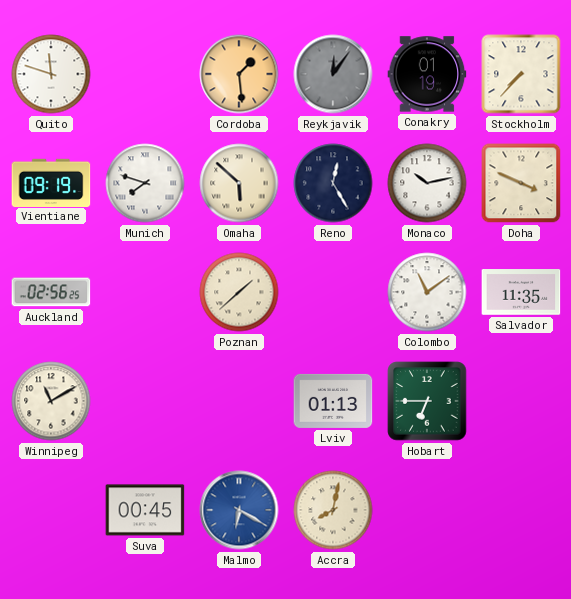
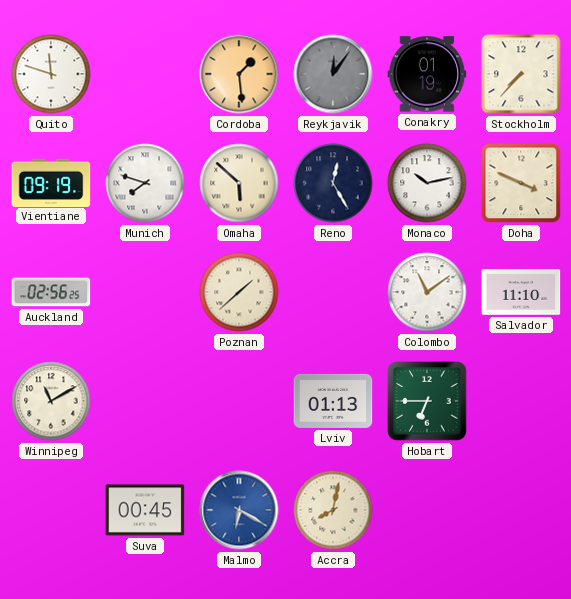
Salvador: 11:35 -> 11:10 (521, 292)
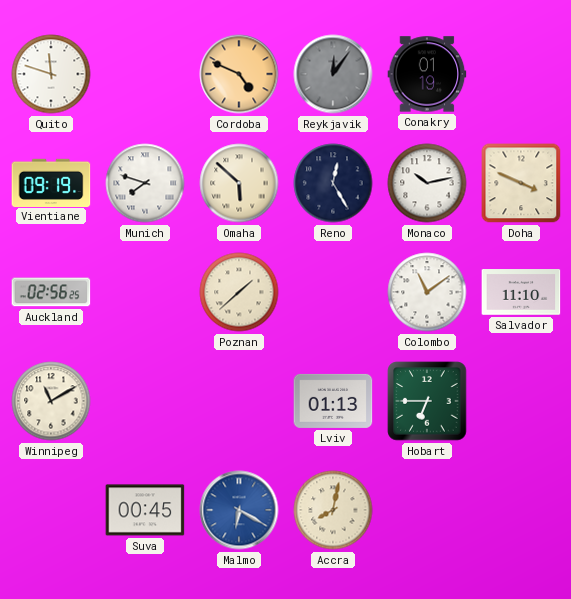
Cordoba: 1:29 -> 4:49 (239, 74)
Stockholm: 7:37 -> none (521, 74)
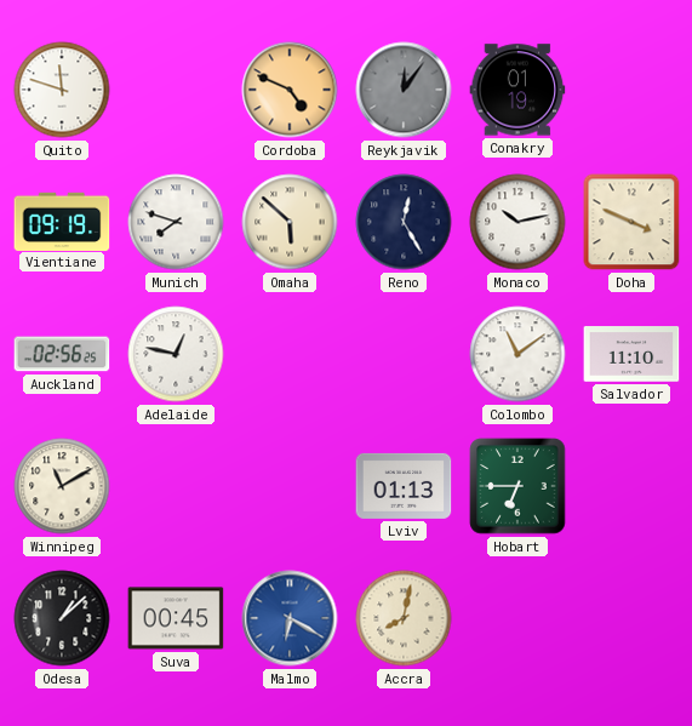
Adelaide: none -> 12:47 (176, 354)
Poznan: 1:38 -> none (239, 292)
Odesa: none -> 1:08 (62, 618)
